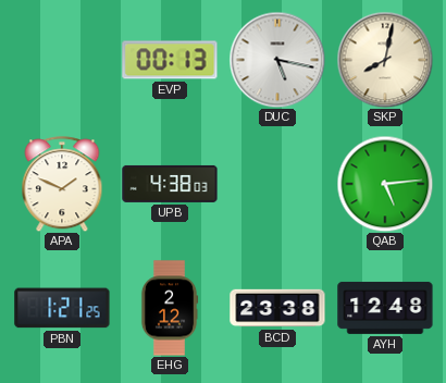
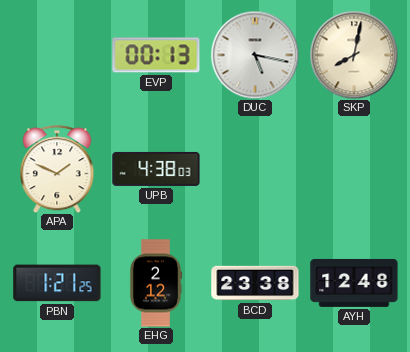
QAB: 5:14 -> none (385, 184)
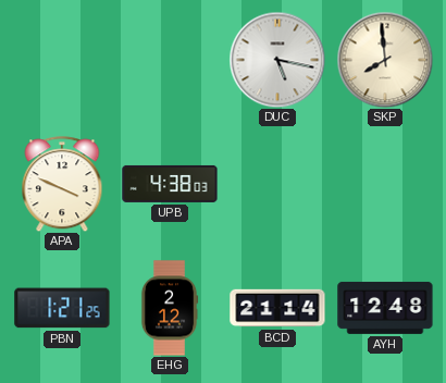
EVP: 00:13 -> none (156, 55)
SKP: 8:02 -> 7:59 (385, 60)
APA: 1:49 -> 3:49 (62, 184)
BCD: 23:38 -> 21:14 (277, 308)
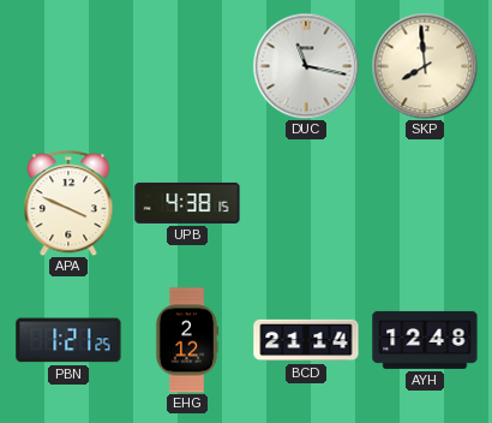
DUC: 5:17 -> 11:17 (306, 66)
UPB: 4:38:03 -> 4:38:15 (187, 203)
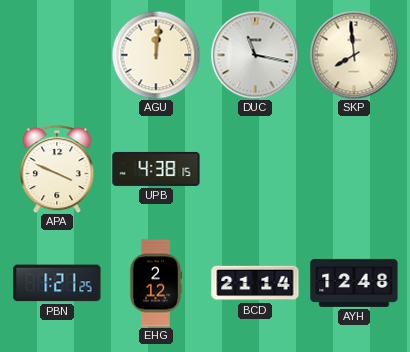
AGU: none -> 12:01 (156, 55)
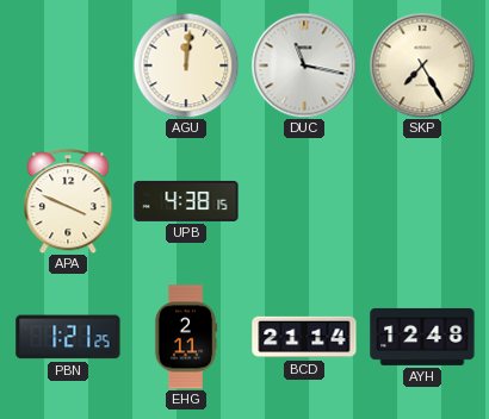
SKP: 7:59 -> 7:25 (422, 65)
EHG: 2:12 -> 2:11 (186, 337)
